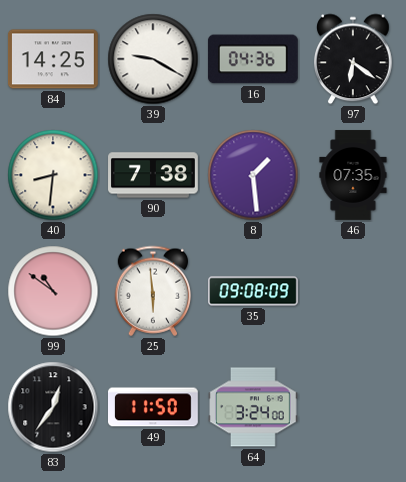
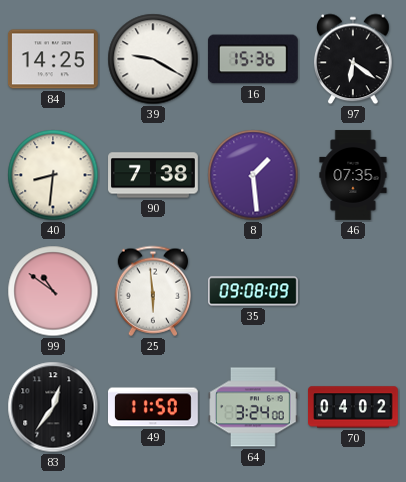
16: 04:36 -> 15:36 (253, 59)
70: none -> 04:02 (354, 407)
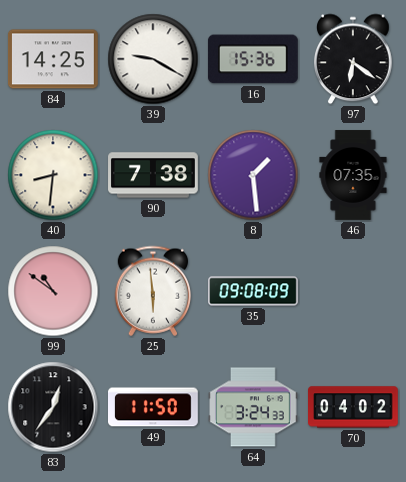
64: 3:24:00 -> 3:24:33 (254, 407)
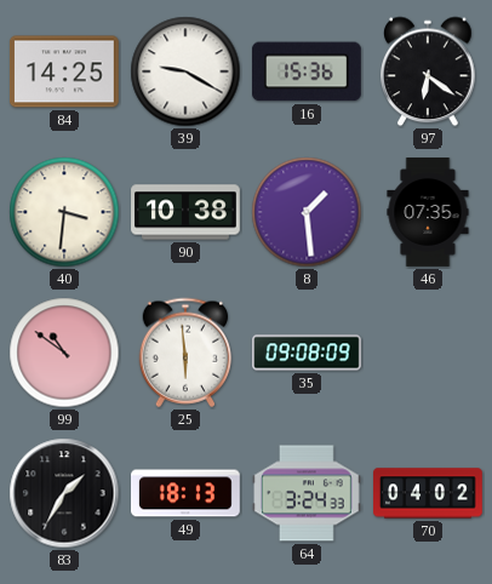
40: 8:31 -> 3:31 (64, 212)
90: 7:38 -> 10:38 (185, 212)
83: 12:36 -> 1:35 (64, 493)
49: 11:50 -> 18:13 (187, 493)
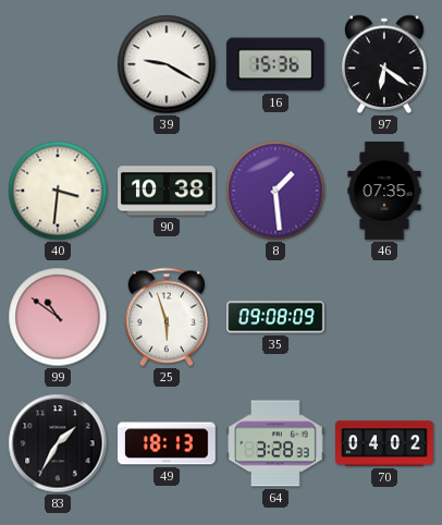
84: 14:25 -> none (64, 71)
25: 5:59 -> 5:57 (167, 317)
64: 3:24 -> 3:28 (277, 443)
